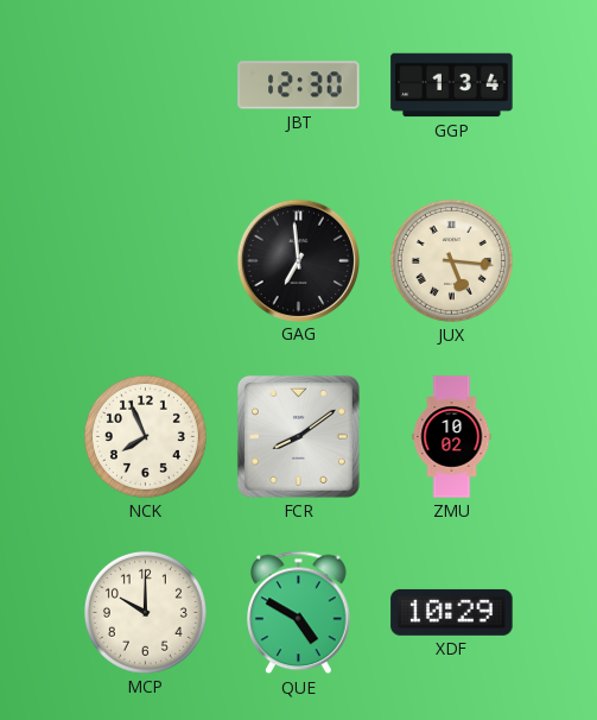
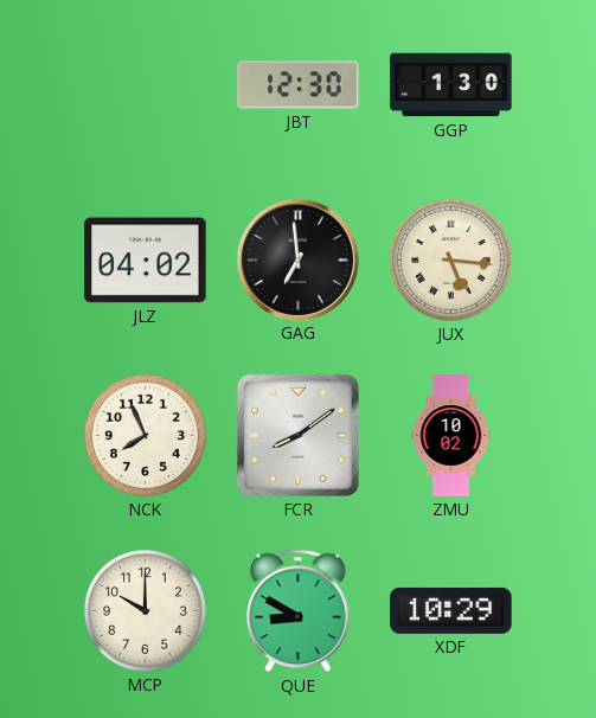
GGP: 1:34 -> 1:30 (451, 85)
JLZ: none -> 04:02 (146, 261)
QUE: 4:50 -> 8:50 (299, 611)
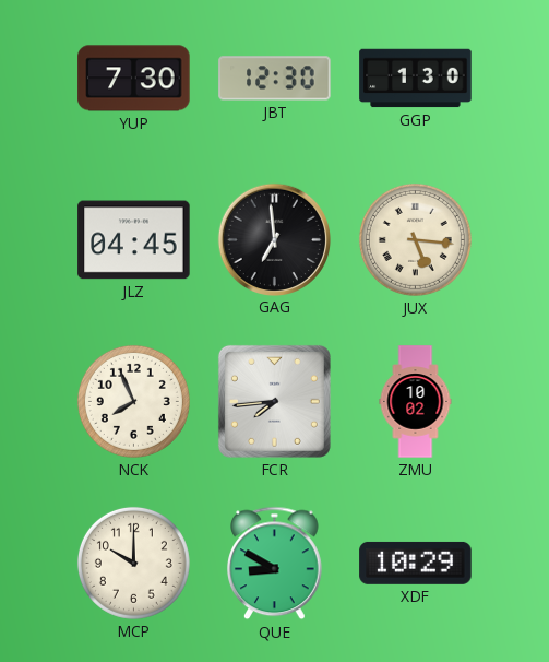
YUP: none -> 7:30 (134, 79)
JLZ: 04:02 -> 04:45 (134, 240)
FCR: 8:09 -> 7:44 (274, 401)
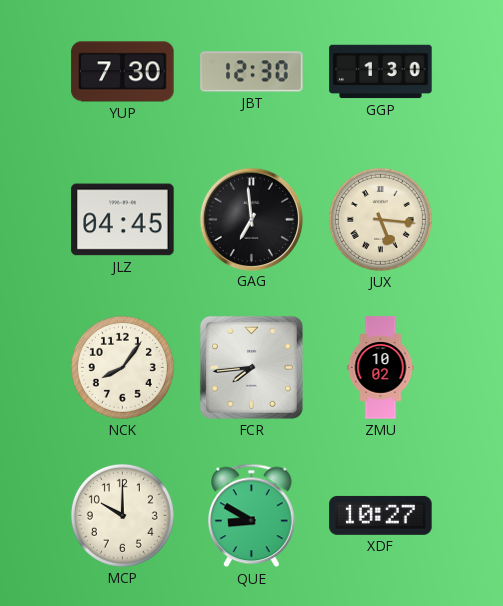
NCK: 7:56 -> 8:06 (122, 367)
XDF: 10:29 -> 10:27 (381, 515)
